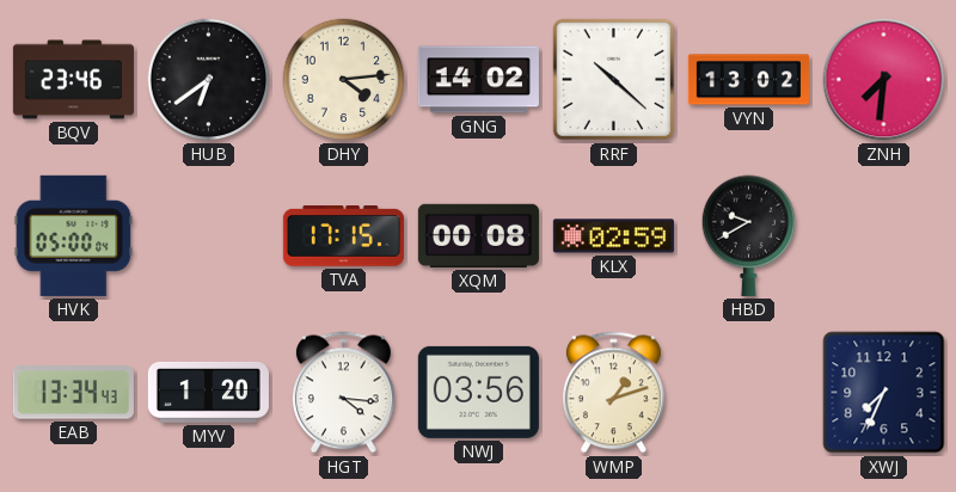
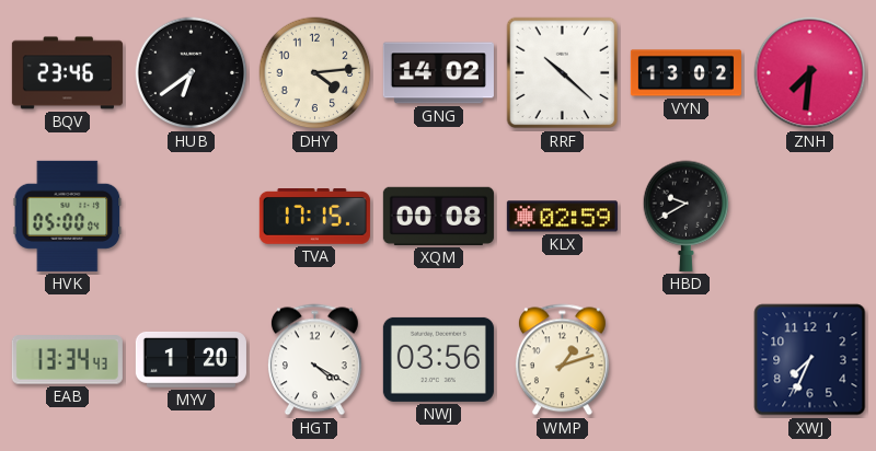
HGT: 4:16 -> 4:20 (314, 360)
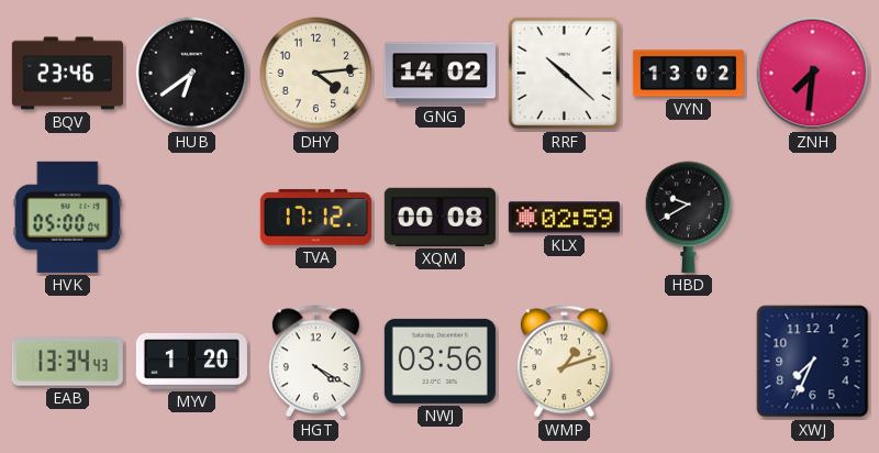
TVA: 17:15 -> 17:12 (315, 218)
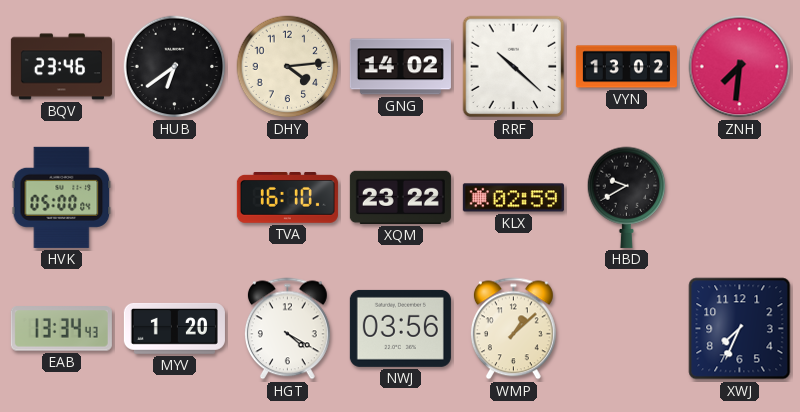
TVA: 17:12 -> 16:10 (287, 198)
XQM: 00:08 -> 23:22 (400, 197)
WMP: 1:12 -> 1:08 (513, 329)
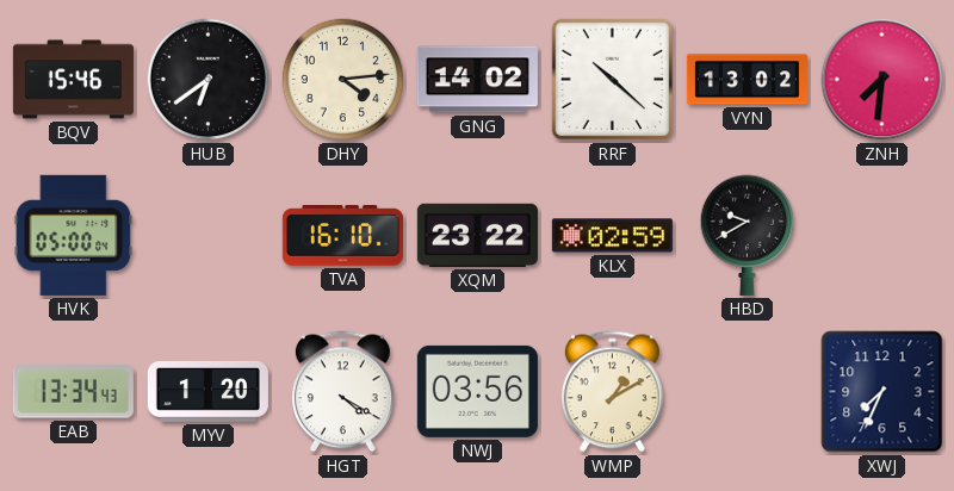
BQV: 23:46 -> 15:46 (73, 80)
WMP: 1:08 -> 1:10 (612, 392)
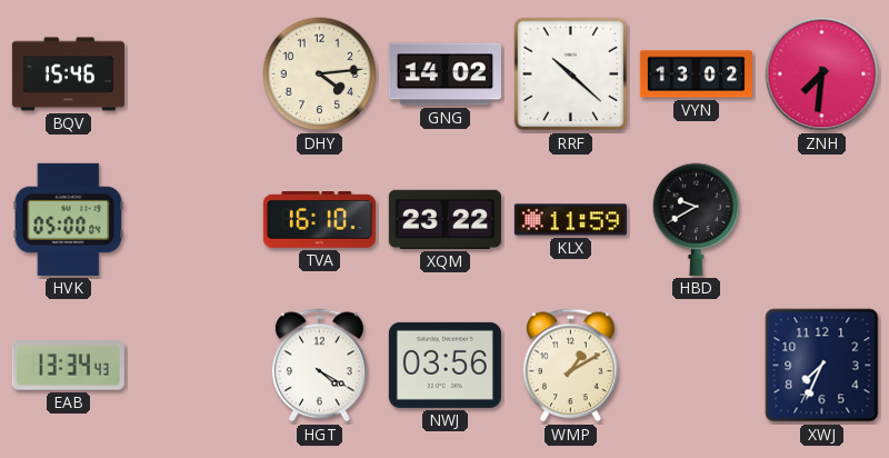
HUB: 6:39 -> none (209, 80)
KLX: 02:59 -> 11:59 (570, 220)
MYV: 1:20 -> none (207, 391)
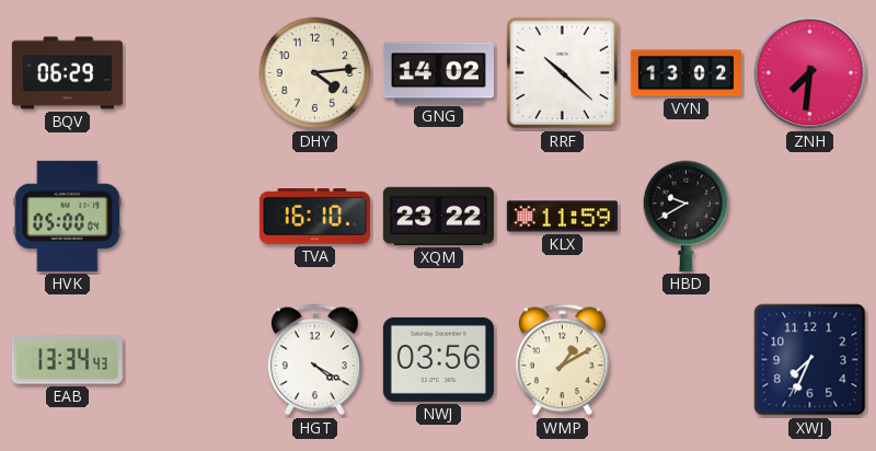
BQV: 15:46 -> 06:29 (67, 73)
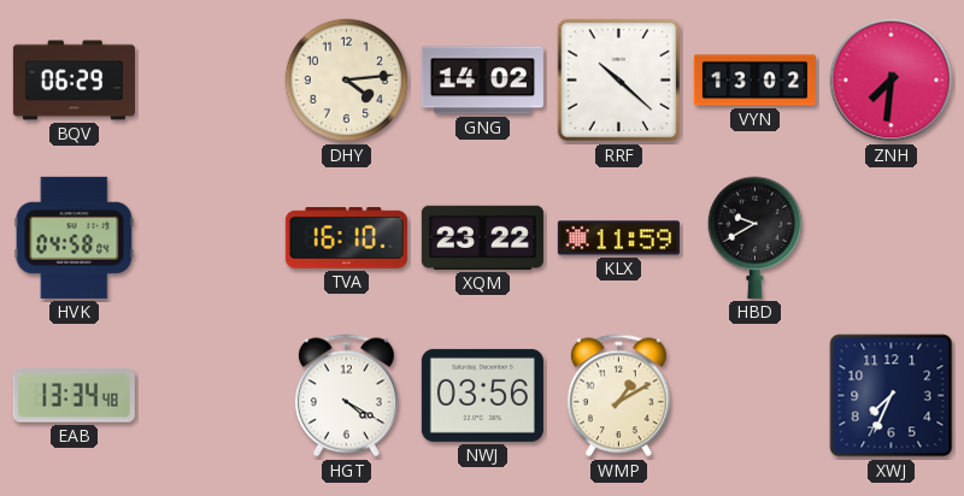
HVK: 05:00 -> 04:58 (75, 237)
EAB: 13:34:43 -> 13:34:48 (74, 396)
